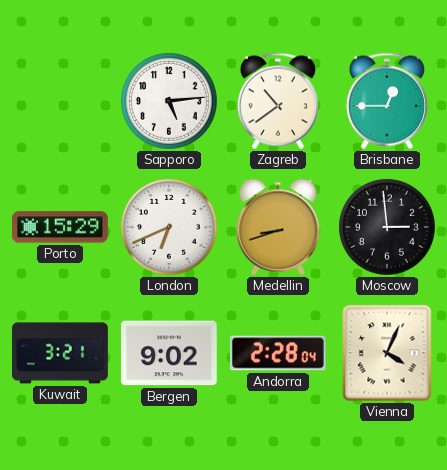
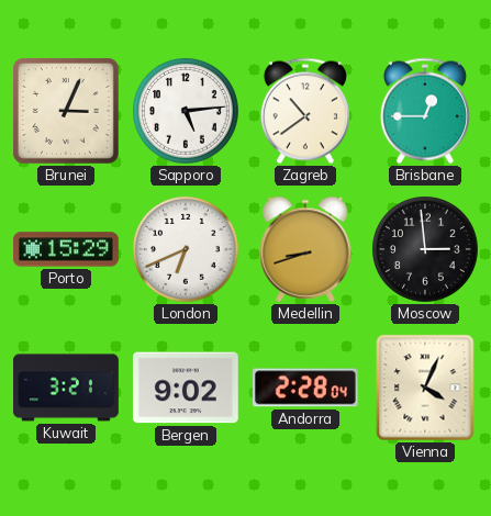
Brunei: none -> 3:04 (66, 111)
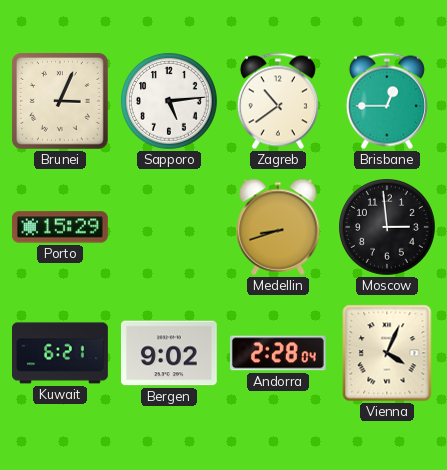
London: 6:41 -> none (187, 250)
Kuwait: 3:21 -> 6:21 (61, 353)
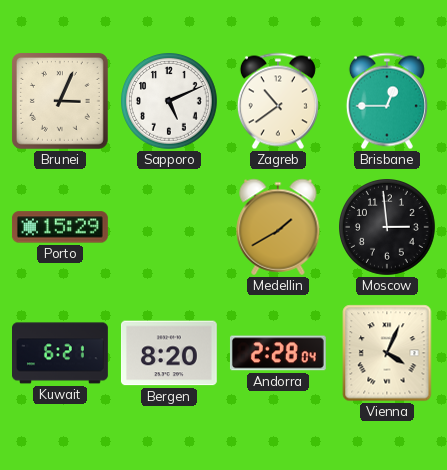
Sapporo: 5:14 -> 5:11 (170, 102)
Medellin: 8:42 -> 1:40 (278, 227)
Bergen: 9:02 -> 8:20 (169, 353)
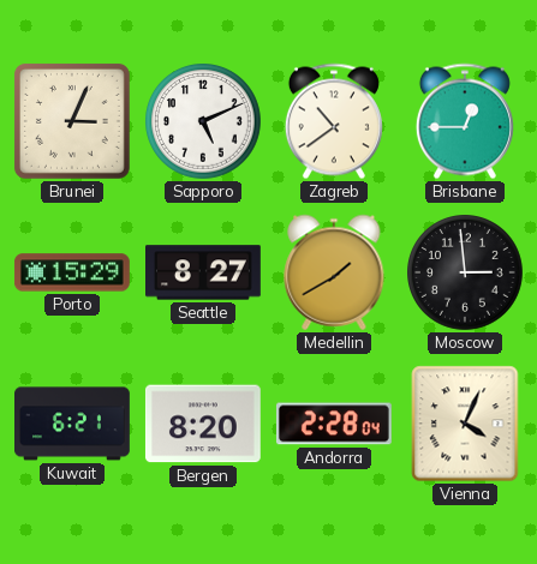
Seattle: none -> 8:27 (204, 272)
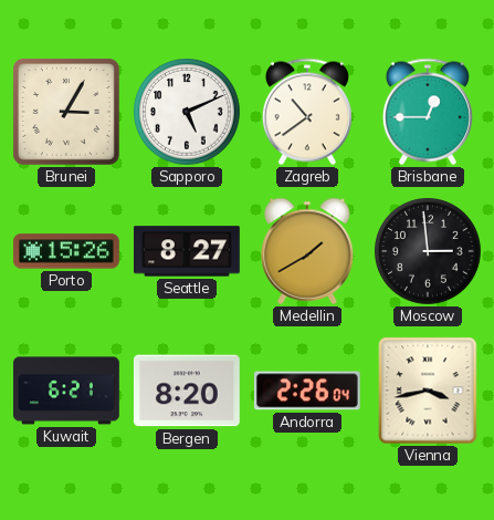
Brunei: 3:04 -> 3:05 (66, 112)
Porto: 15:29 -> 15:26 (66, 251)
Andorra: 2:28 -> 2:26 (307, 391)
Vienna: 4:04 -> 3:43 (428, 391)
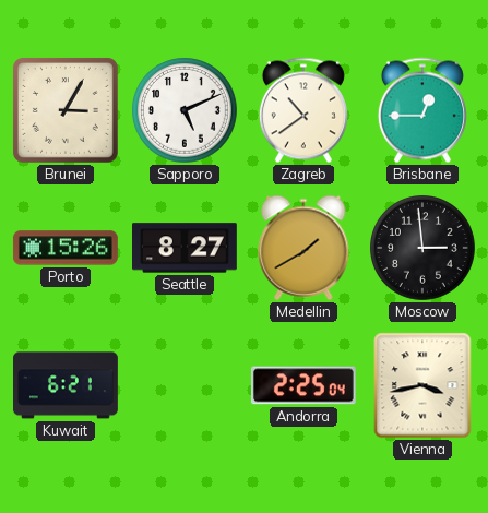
Bergen: 8:20 -> none (187, 391)
Andorra: 2:26 -> 2:25 (303, 385)
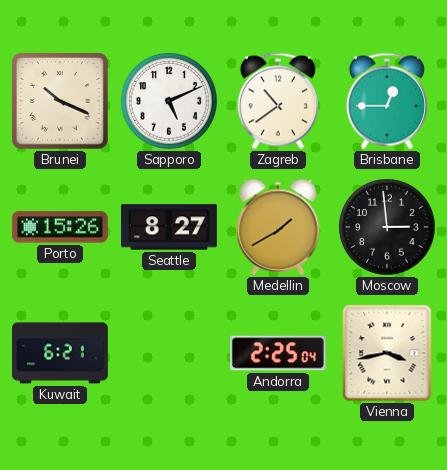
Brunei: 3:05 -> 10:19 (60, 101)
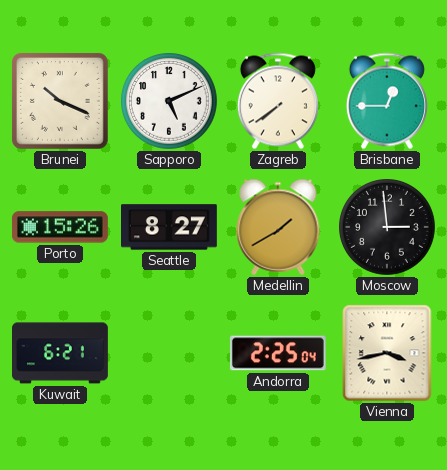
Zagreb: 10:39 -> 7:39 (278, 101)
